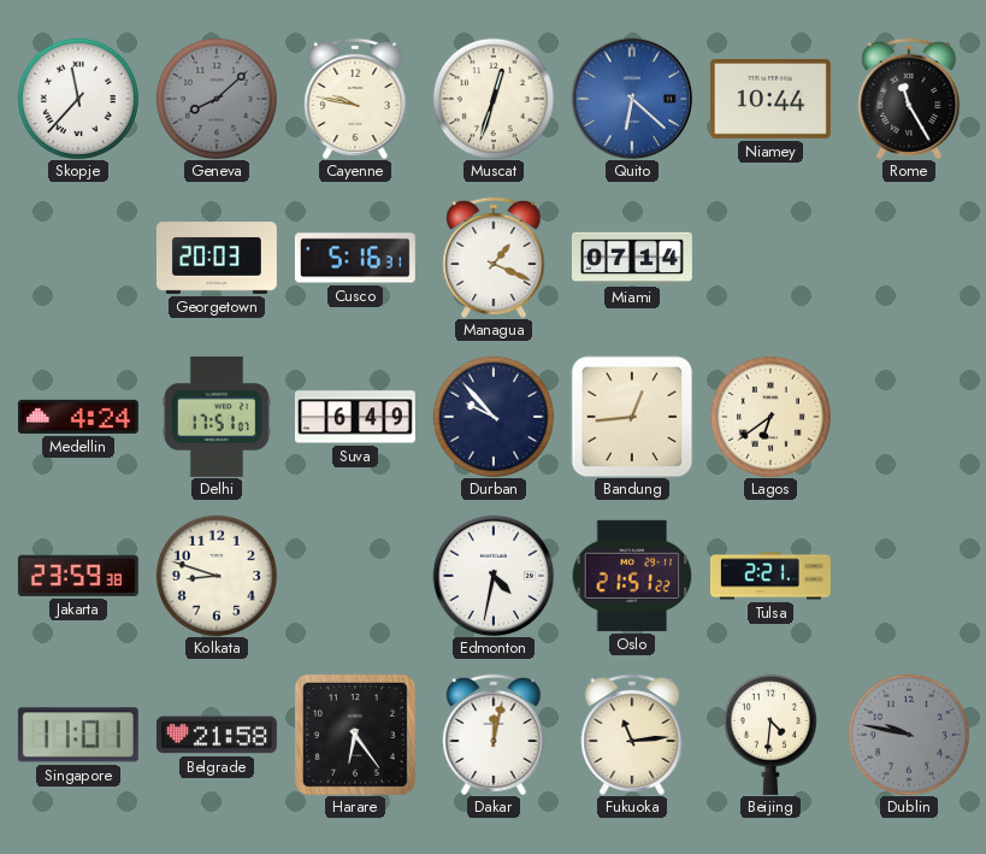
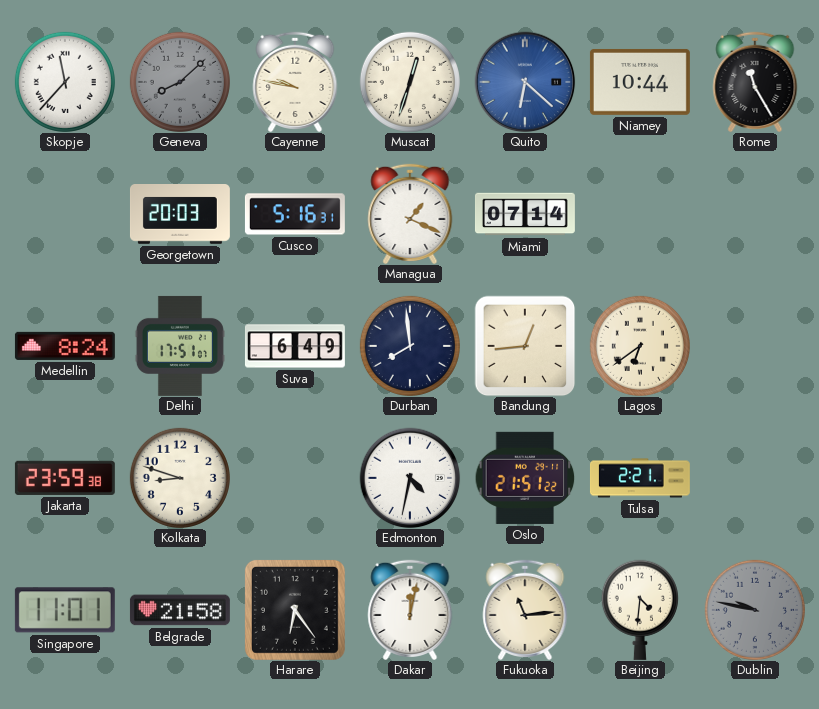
Medellin: 4:24 -> 8:24 (65, 346)
Durban: 9:53 -> 7:59 (410, 346)
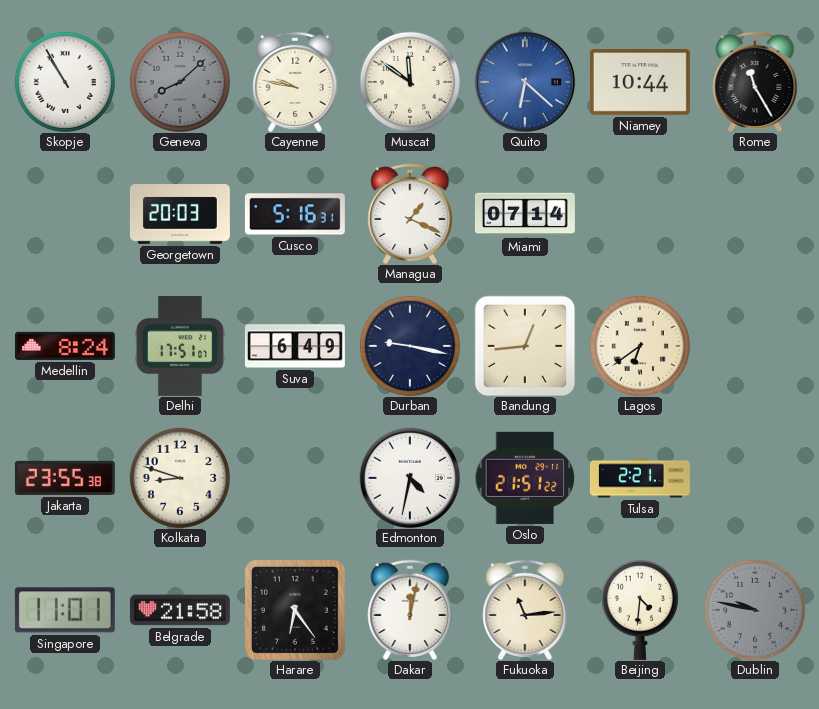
Skopje: 11:37 -> 10:55 (65, 82)
Muscat: 12:33 -> 11:51 (410, 82)
Durban: 7:59 -> 9:17 (410, 346)
Jakarta: 23:59 -> 23:55 (65, 478)
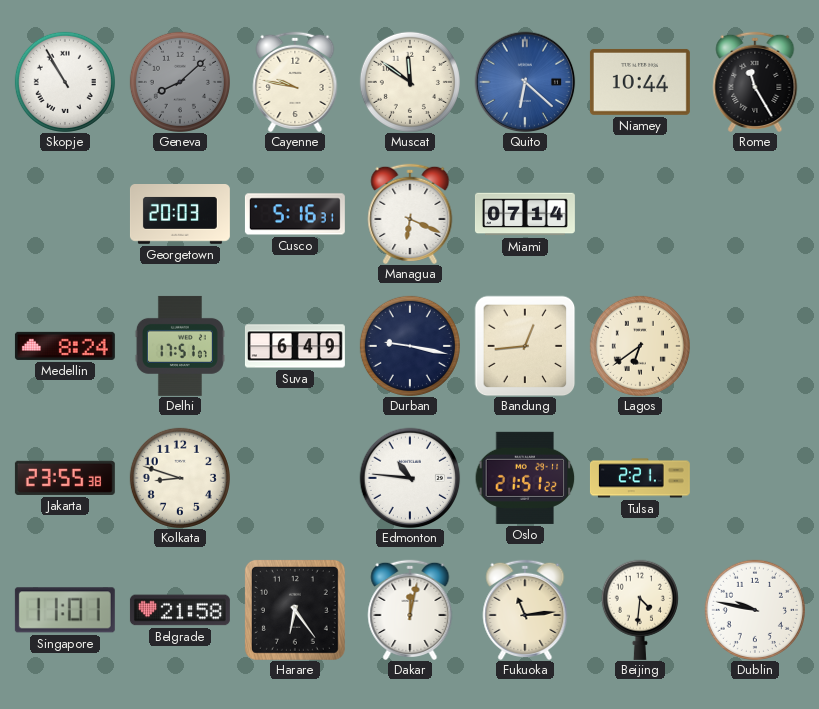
Managua: 1:19 -> 6:19 (410, 213)
Edmonton: 4:32 -> 10:46 (410, 478)
Dublin dial: grey -> white (755, 610)
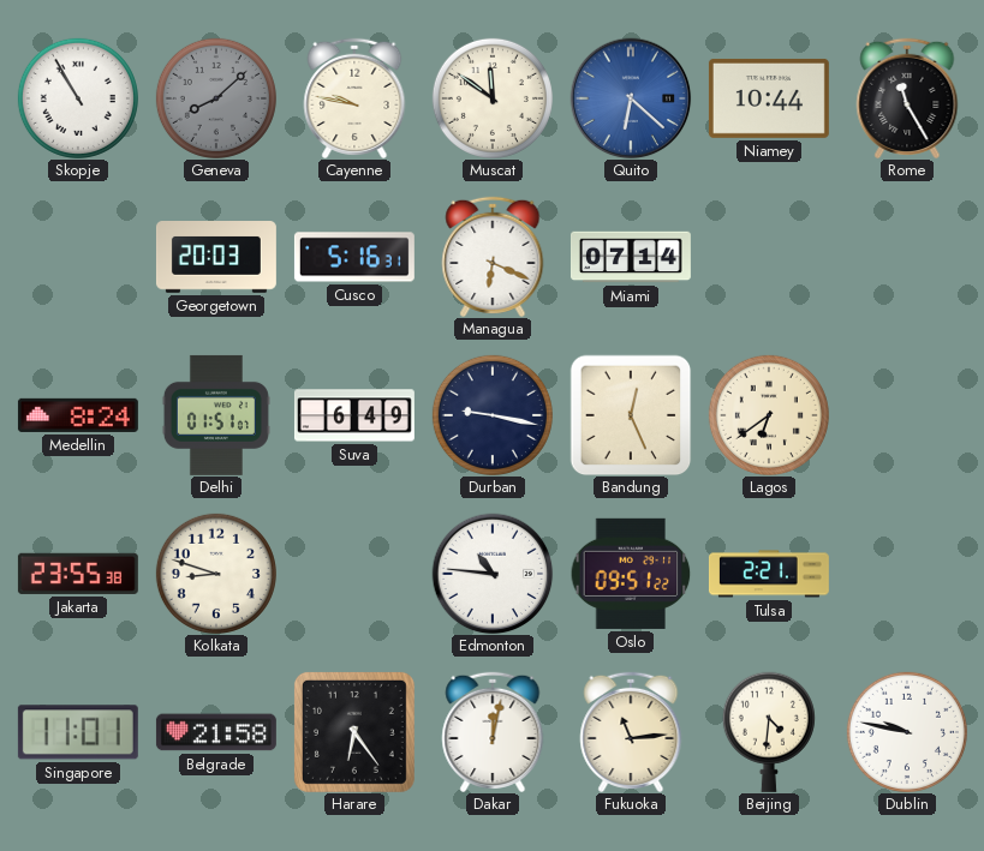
Delhi: 17:51 -> 01:51 (216, 415)
Bandung: 12:44 -> 12:26 (631, 415)
Oslo: 21:51 -> 09:51 (631, 574)
